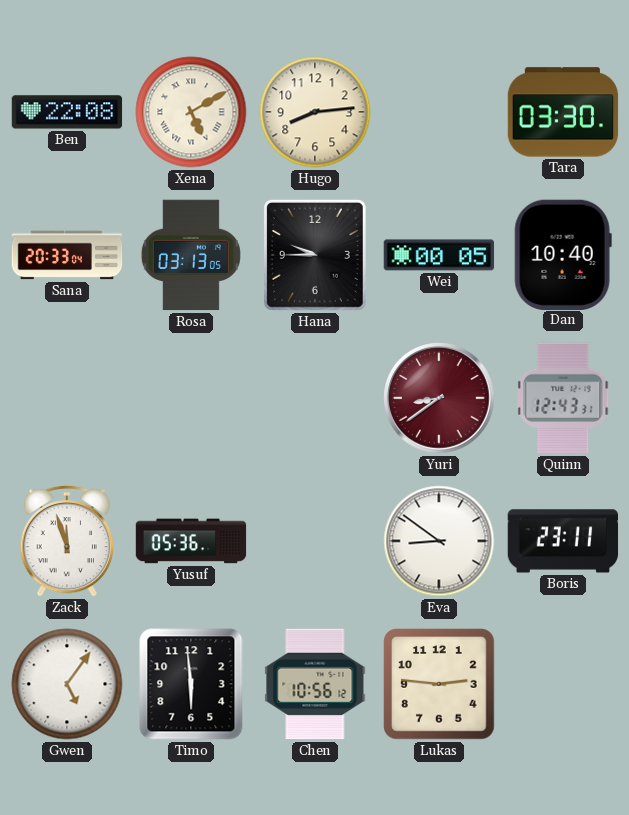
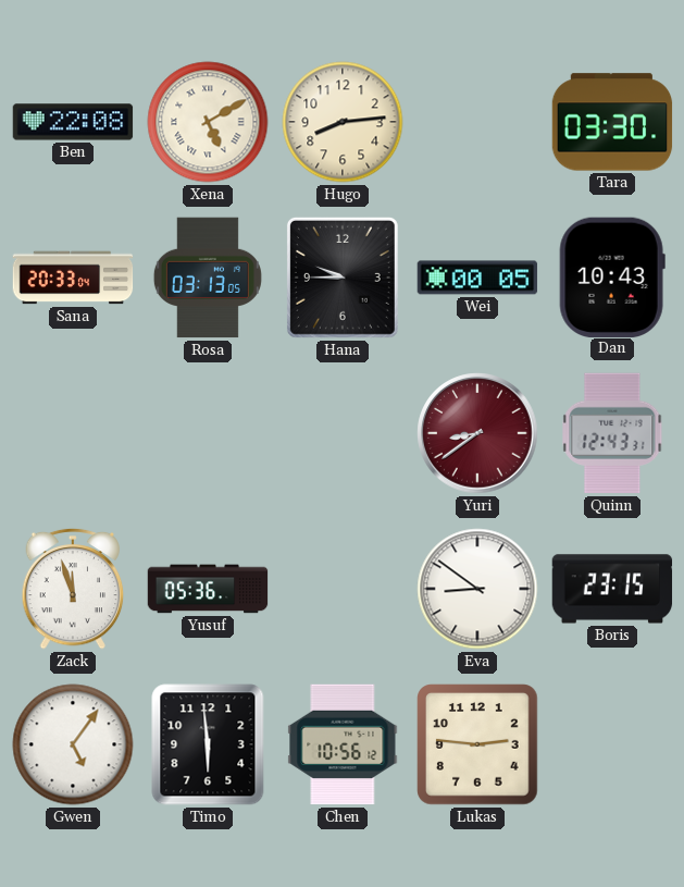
Dan: 10:40 -> 10:43 (612, 276)
Boris: 23:11 -> 23:15 (612, 589)
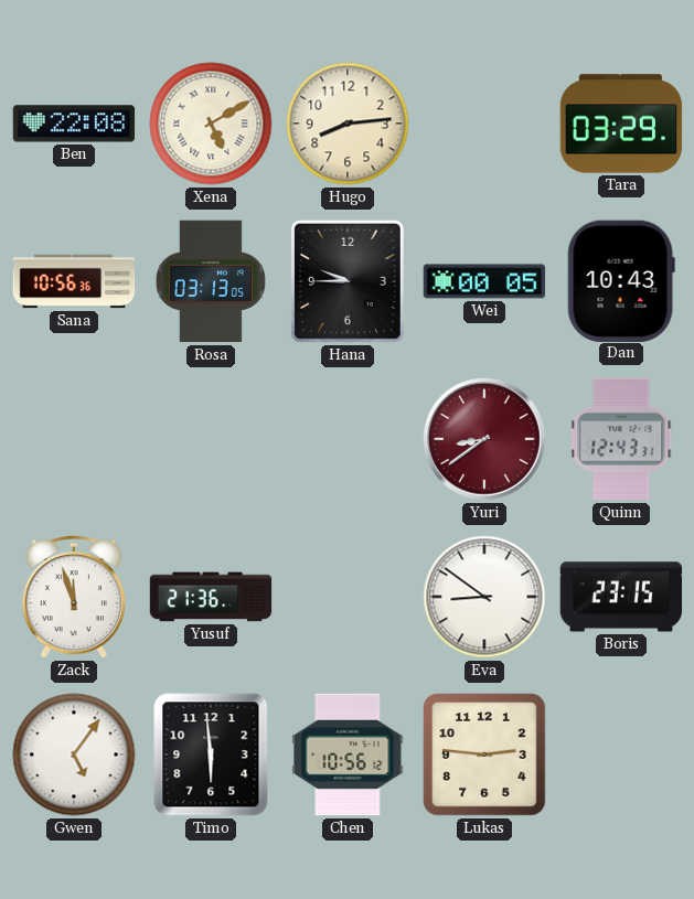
Tara: 03:30 -> 03:29 (621, 124)
Sana: 20:33 -> 10:56 (74, 281)
Yusuf: 05:36 -> 21:36 (211, 597)
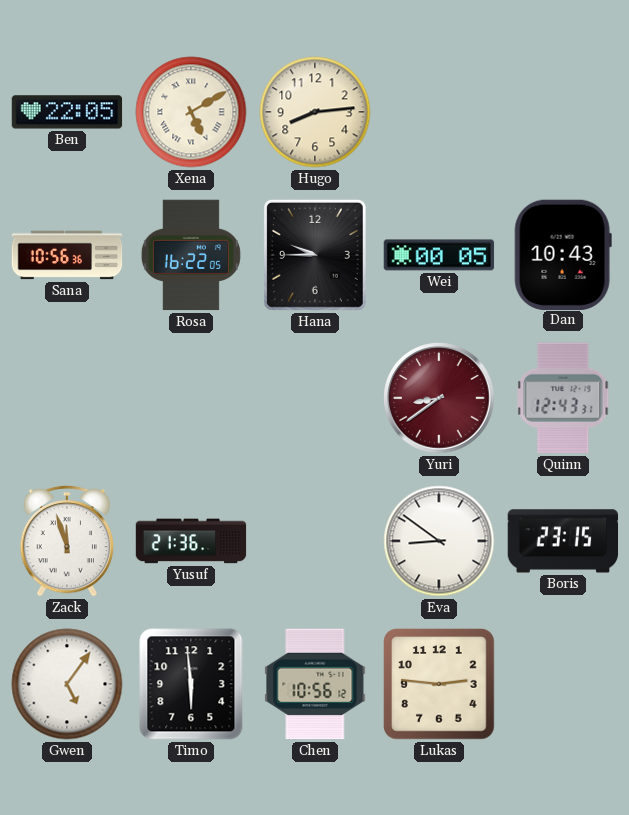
Ben: 22:08 -> 22:05 (67, 112)
Tara: 03:29 -> none (621, 124)
Rosa: 03:13 -> 16:22 (191, 255)
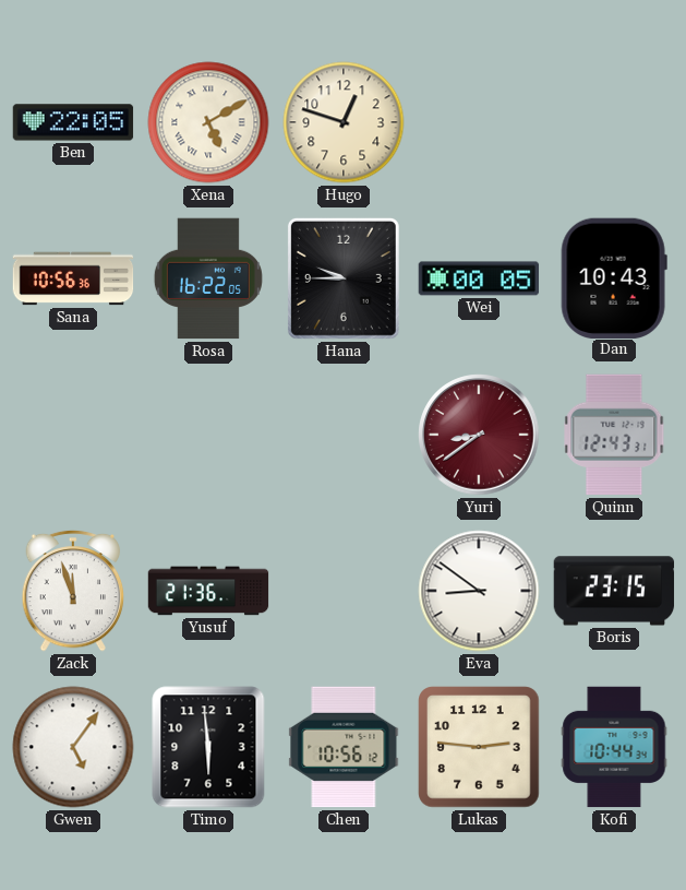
Hugo: 8:14 -> 12:48 (344, 122)
Kofi: none -> 10:44 (614, 747)
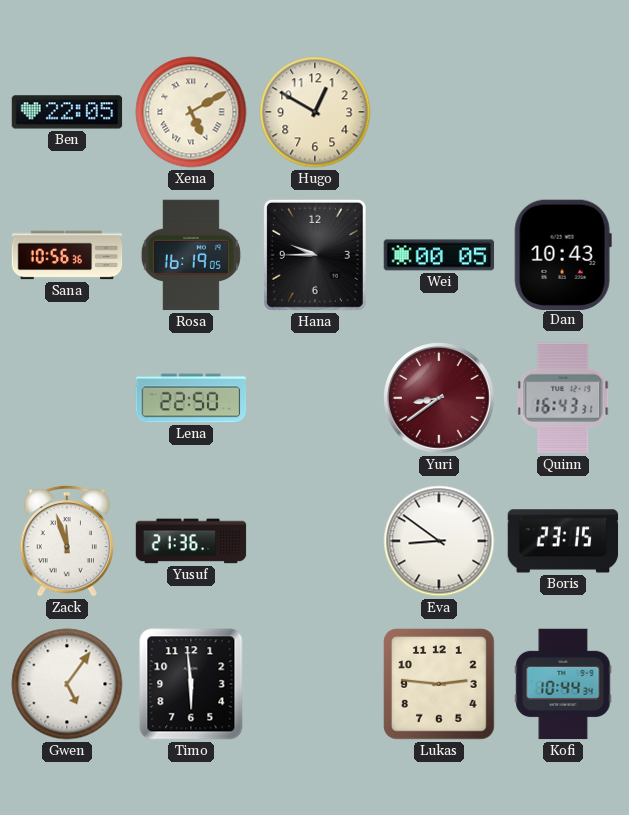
Hugo: 12:48 -> 12:50 (315, 112)
Rosa: 16:22 -> 16:19 (191, 255)
Lena: none -> 22:50 (191, 398)
Quinn: 12:43 -> 16:43 (563, 398)
Chen: 10:56 -> none (344, 747)
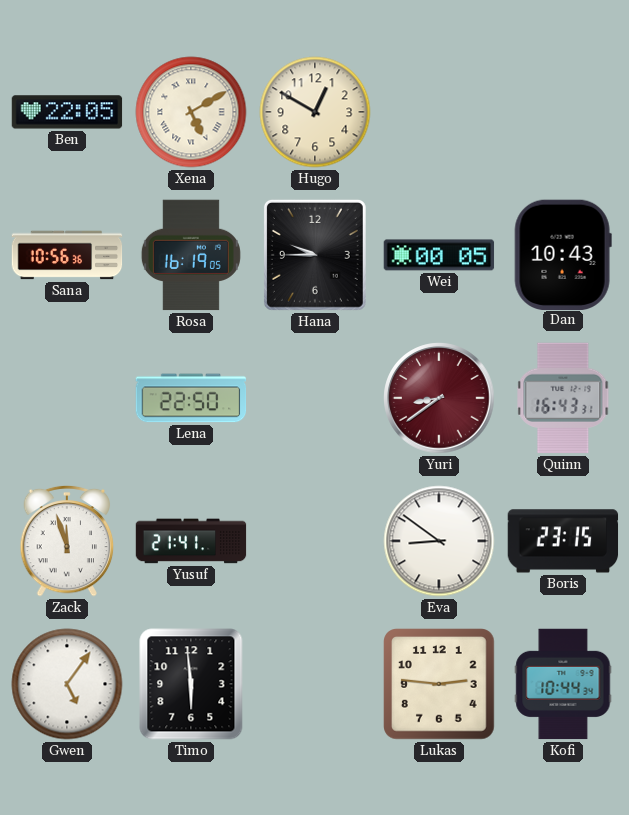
Yusuf: 21:36 -> 21:41 (191, 541)
